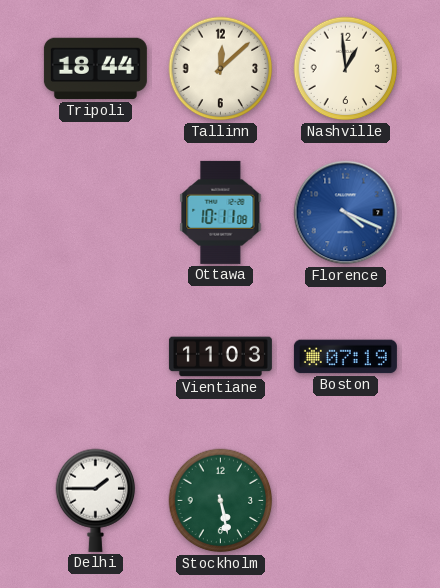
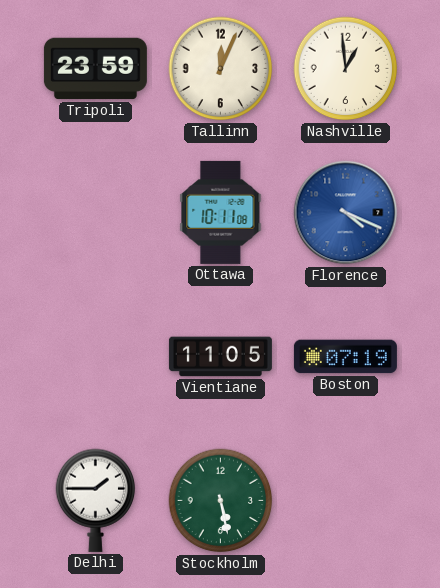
Tripoli: 18:44 -> 23:59 (95, 69)
Tallinn: 12:08 -> 12:04 (221, 69)
Vientiane: 11:03 -> 11:05 (220, 357)
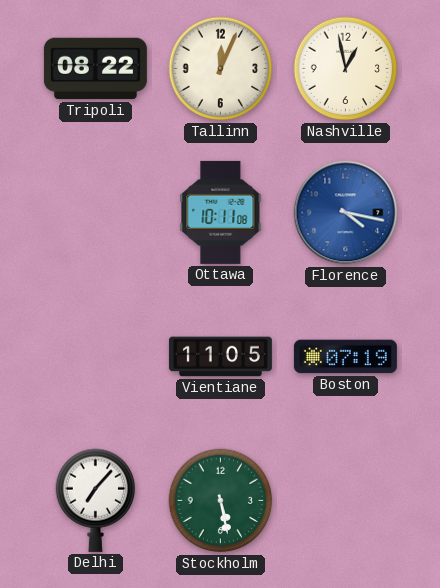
Tripoli: 23:59 -> 08:22 (95, 69)
Nashville: 12:59 -> 12:58 (346, 69)
Florence: 4:19 -> 4:17 (346, 213)
Delhi: 1:45 -> 7:07 (96, 500)
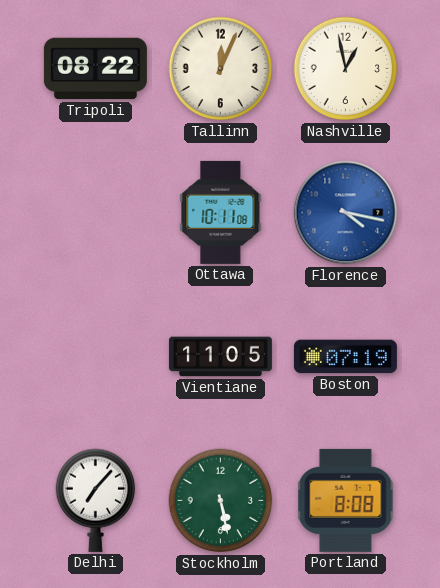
Portland: none -> 8:08 (346, 500)
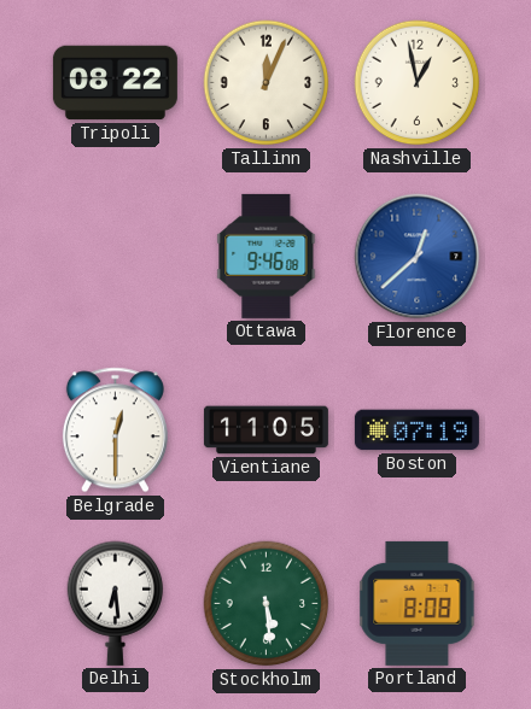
Ottawa: 10:11 -> 9:46 (267, 256)
Florence: 4:17 -> 12:38 (418, 257)
Belgrade: none -> 12:30 (115, 430)
Delhi: 7:07 -> 6:29 (116, 603)
Stockholm: 5:28 -> 5:29 (267, 604)
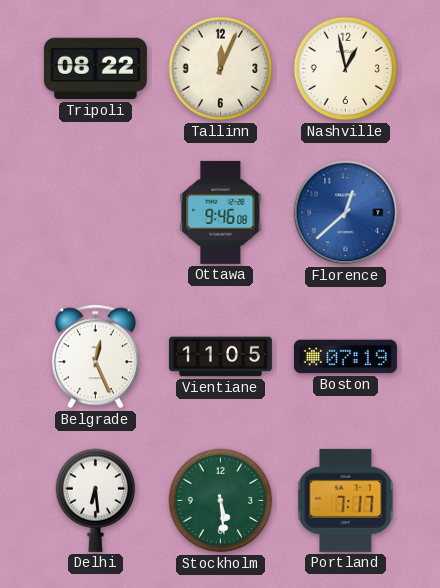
Belgrade: 12:30 -> 12:26 (95, 357)
Portland: 8:08 -> 7:17 (346, 500)
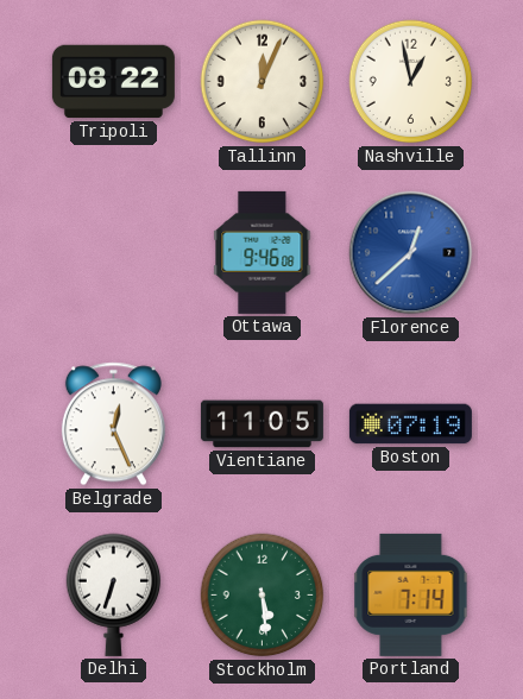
Delhi: 6:29 -> 6:33 (114, 594)
Portland: 7:17 -> 7:14 (411, 594)
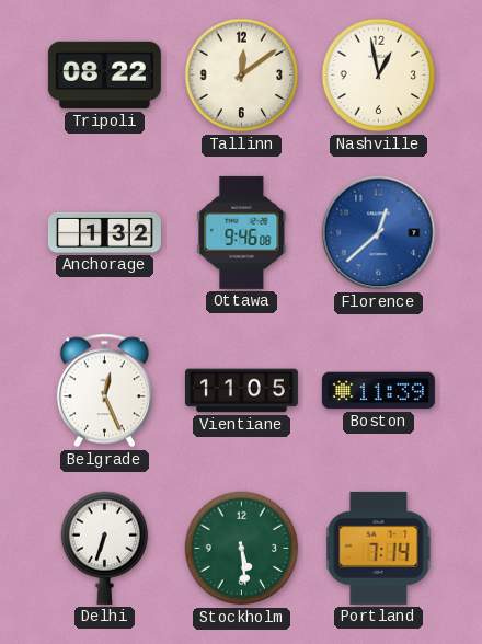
Tallinn: 12:04 -> 12:09 (242, 76)
Anchorage: none -> 1:32 (104, 232)
Boston: 07:19 -> 11:39 (378, 391)
